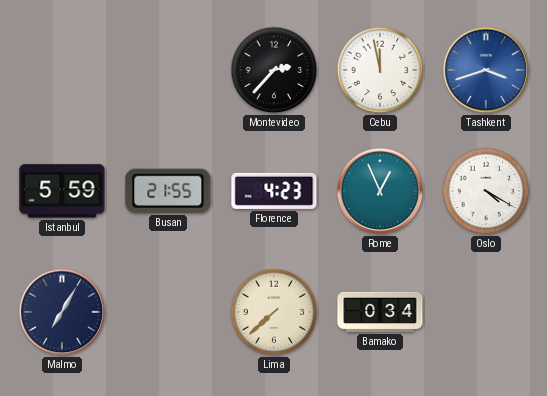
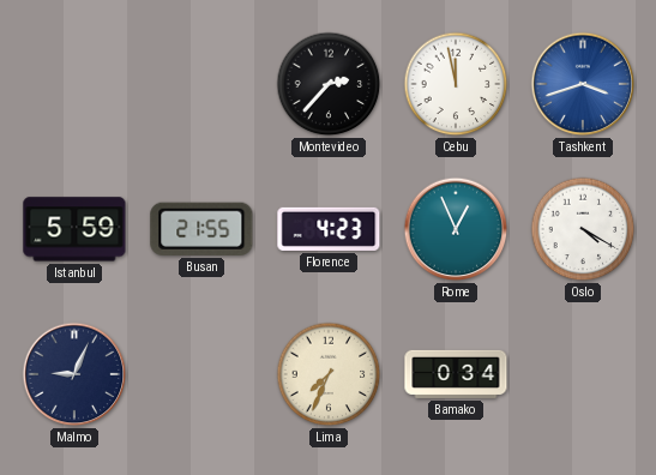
Malmo: 7:05 -> 9:04 (74, 374)
Lima: 7:38 -> 7:34 (329, 374)
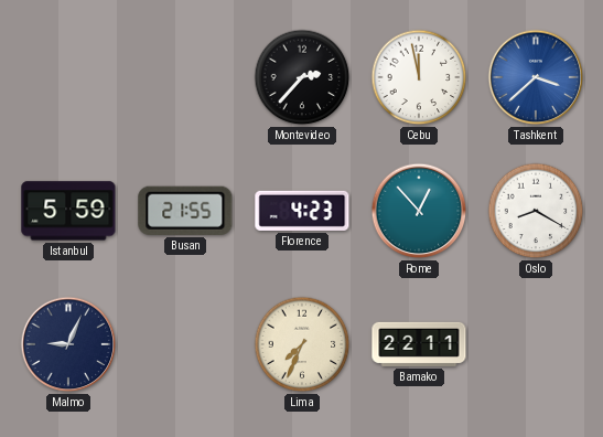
Tashkent: 3:42 -> 3:38 (536, 77)
Rome: 12:56 -> 12:53 (419, 211)
Oslo: 4:20 -> 8:20 (536, 211)
Bamako: 0:34 -> 22:11 (419, 344)
